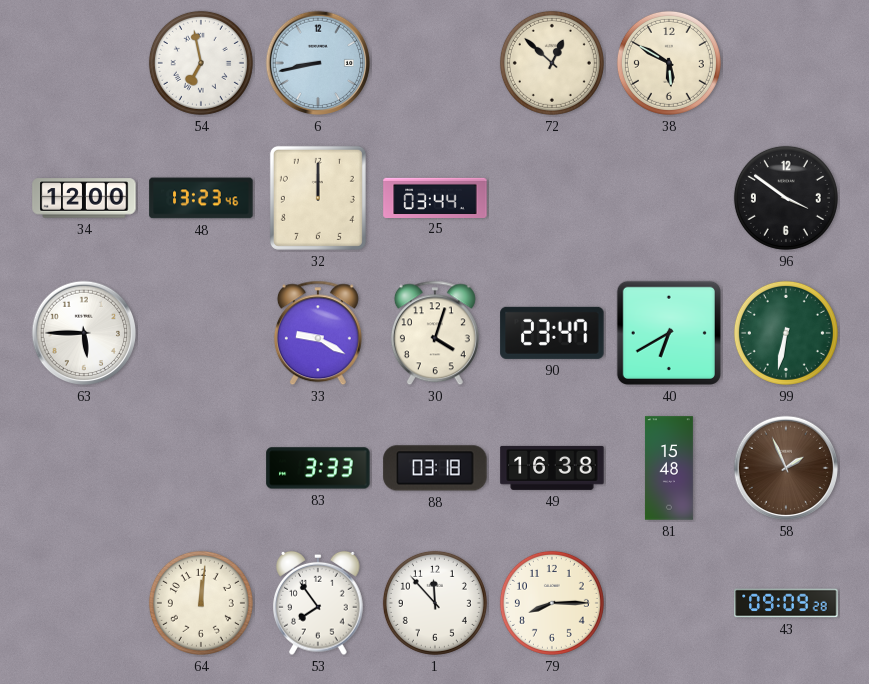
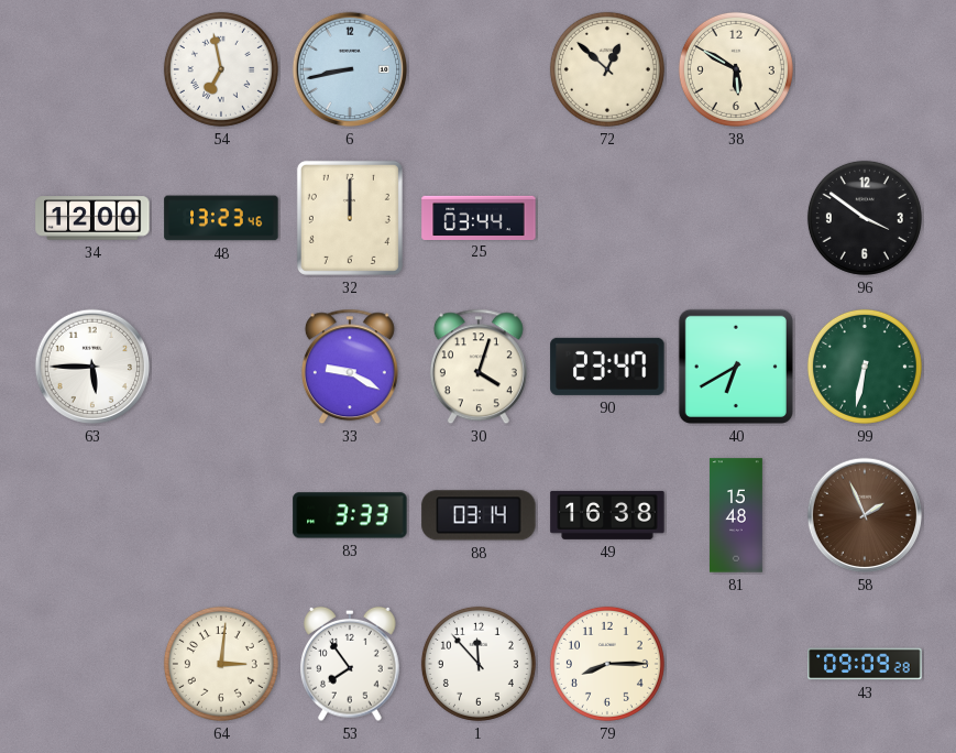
88: 03:18 -> 03:14 (479, 515)
64: 12:01 -> 3:01 (221, 664)
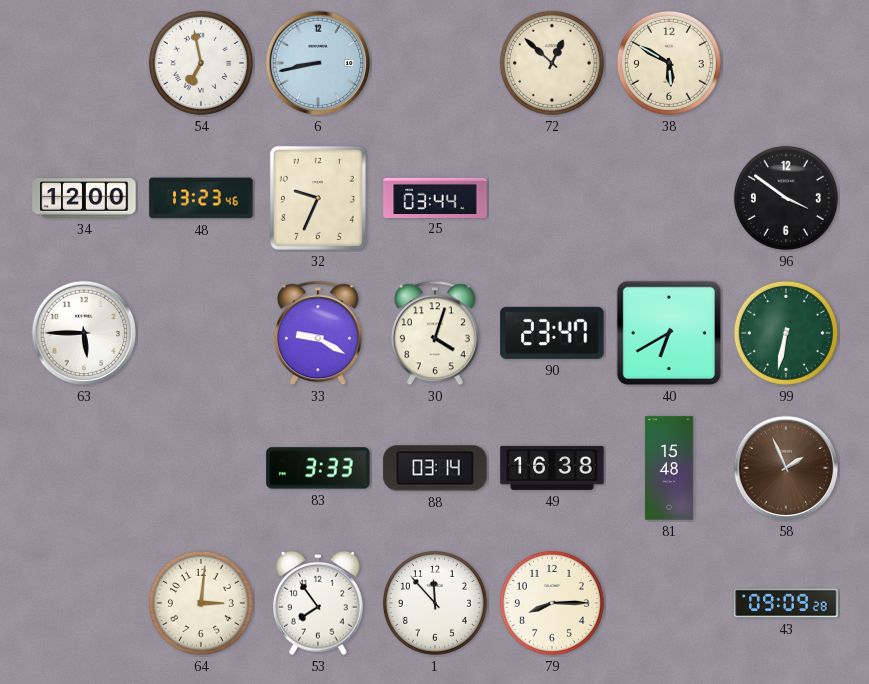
32: 12:00 -> 9:34 (318, 198)
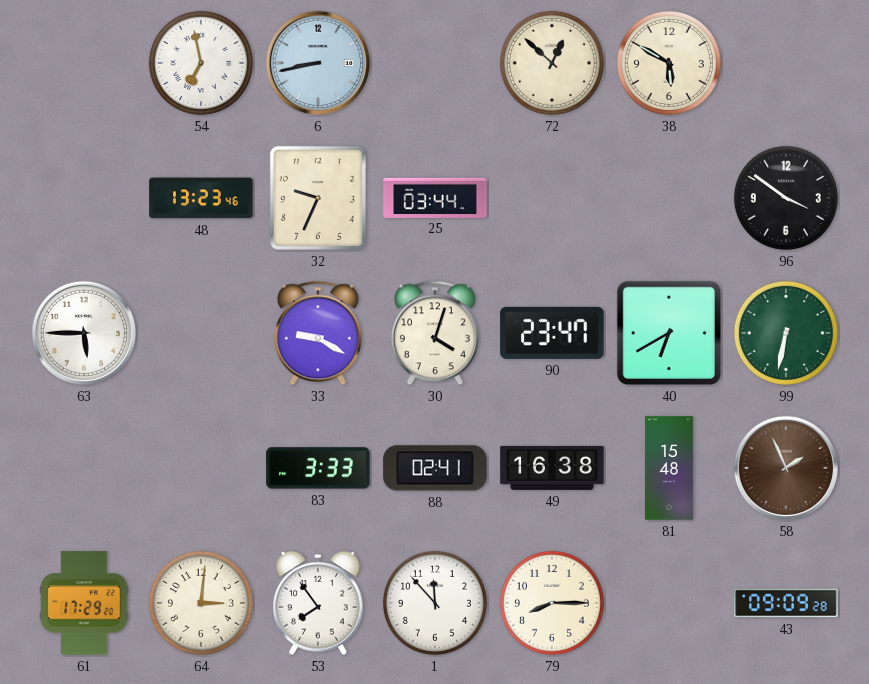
34: 12:00 -> none (84, 198)
88: 03:14 -> 02:41 (435, 468)
61: none -> 17:29 (84, 603)
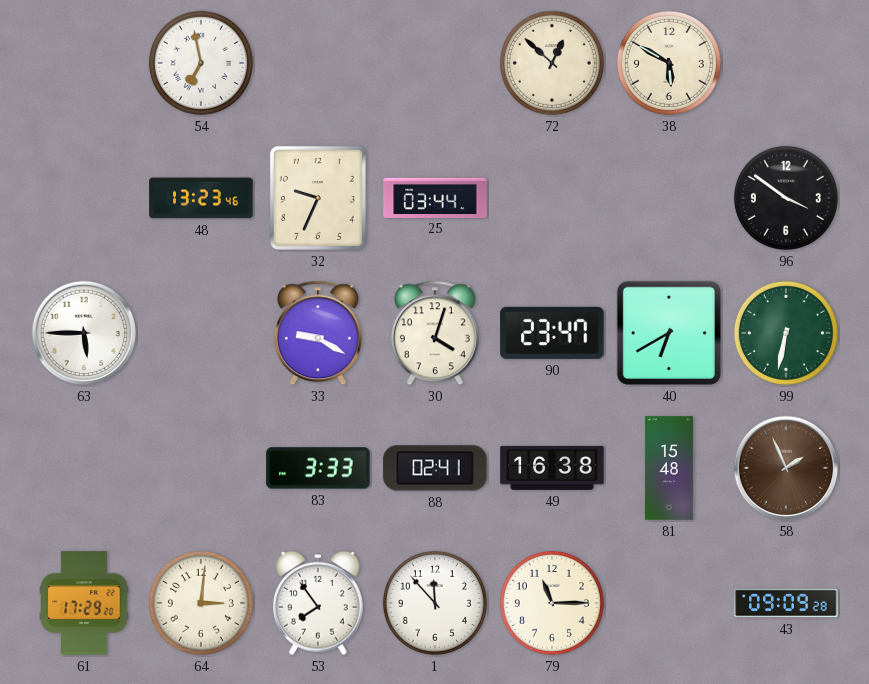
6: 8:43 -> none (318, 63)
79: 8:15 -> 11:15 (552, 603)
